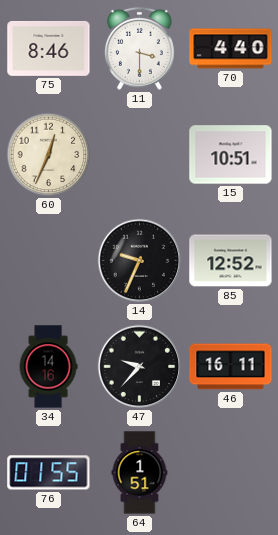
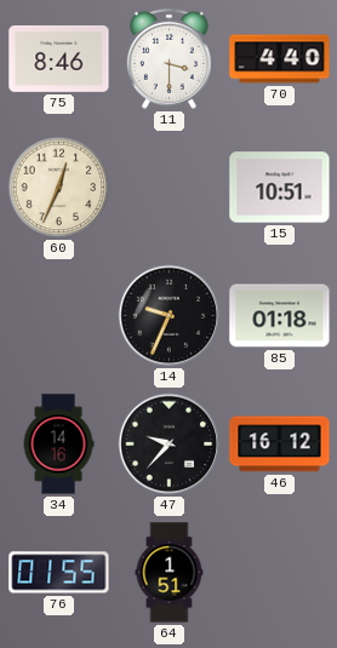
85: 12:52 -> 01:18 (280, 316)
46: 16:11 -> 16:12 (280, 445)
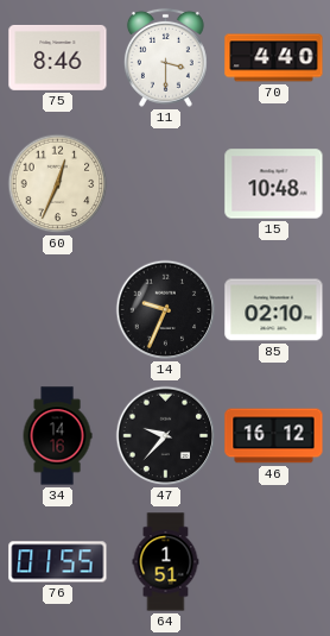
15: 10:51 -> 10:48 (274, 184)
85: 01:18 -> 02:10 (274, 310)
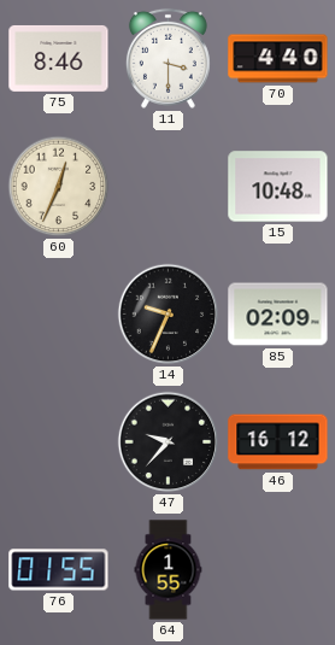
85: 02:10 -> 02:09 (278, 315)
34: 14:16 -> none (57, 436)
64: 1:51 -> 1:55 (169, 570)
